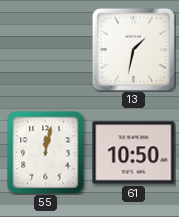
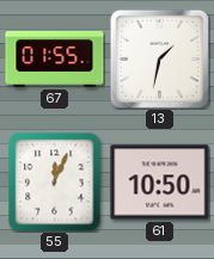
67: none -> 01:55 (55, 58)
55: 12:02 -> 12:04 (55, 183)
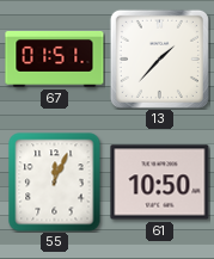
67: 01:55 -> 01:51 (55, 58)
13: 1:32 -> 1:37 (159, 58)
